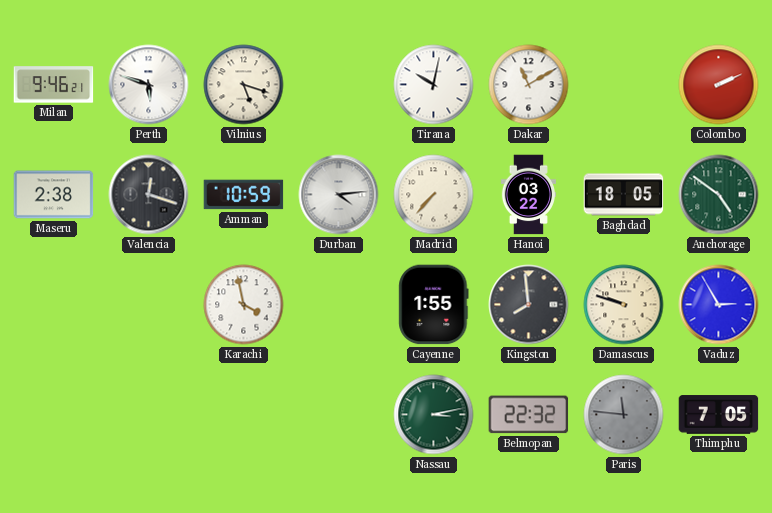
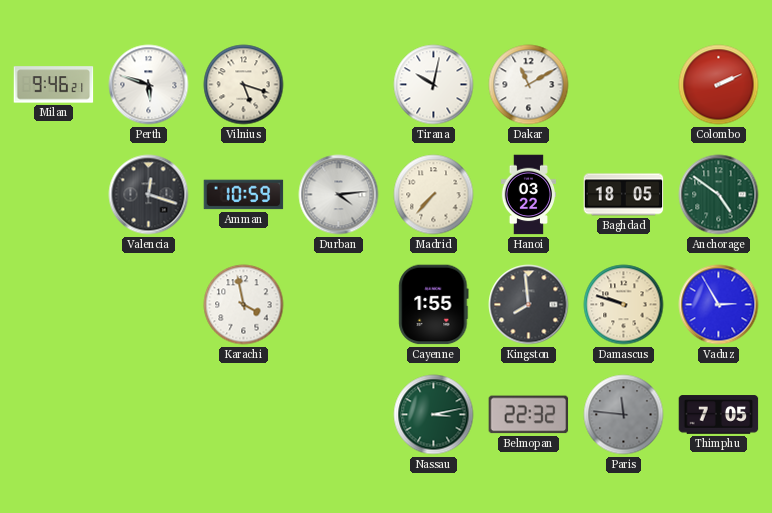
Maseru: 2:38 -> none (54, 195)
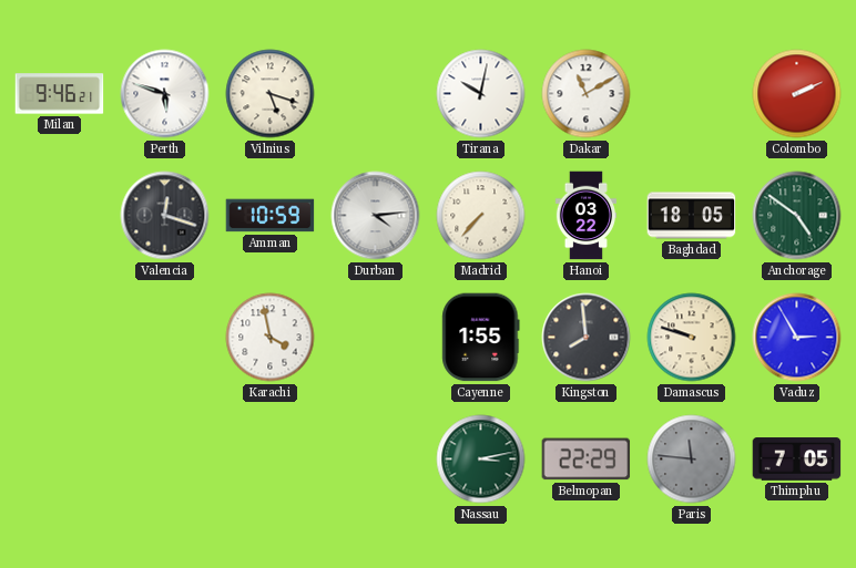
Belmopan: 22:32 -> 22:29 (587, 459)
